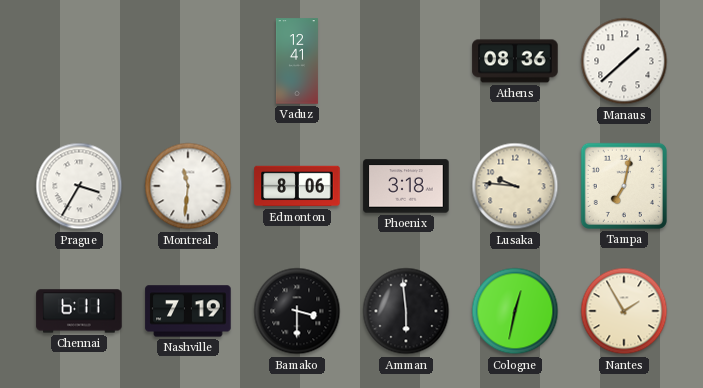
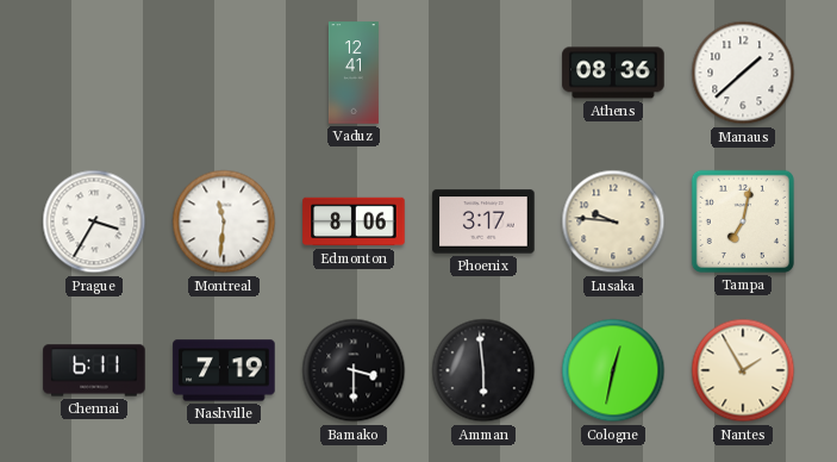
Phoenix: 3:18 -> 3:17 (483, 221)
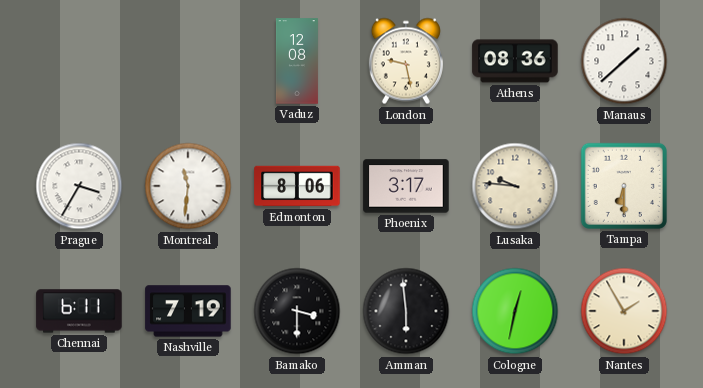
Vaduz: 12:41 -> 12:08 (297, 61)
London: none -> 9:28 (406, 61)
Tampa: 7:02 -> 6:30 (624, 186)
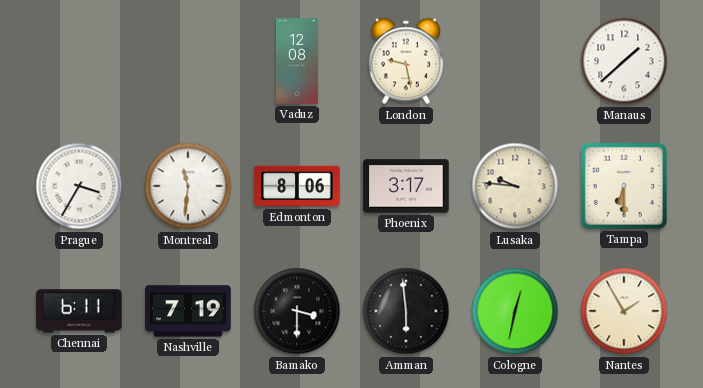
Athens: 08:36 -> none (515, 61)
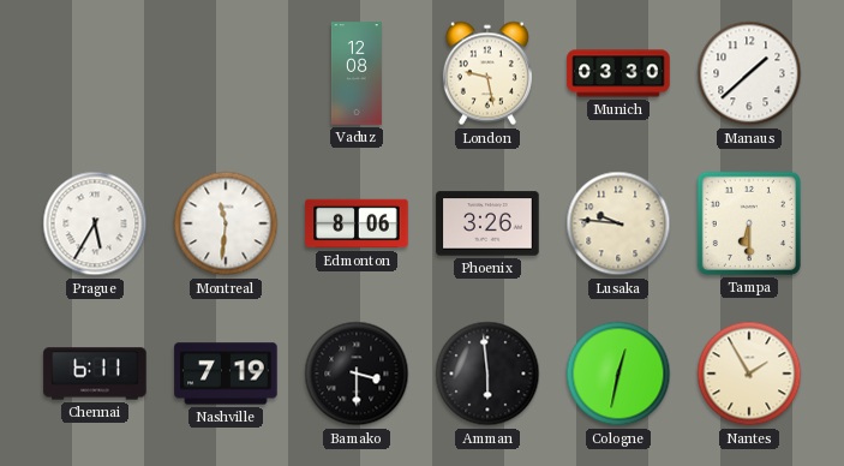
Munich: none -> 03:30 (618, 73)
Prague: 3:35 -> 5:35 (95, 223)
Phoenix: 3:17 -> 3:26 (487, 223)
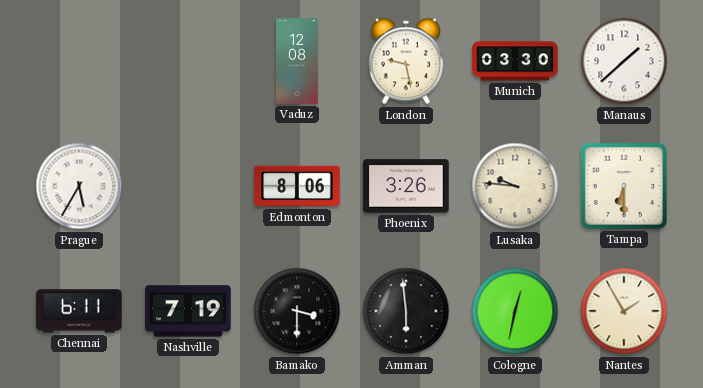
Montreal: 11:31 -> none (226, 223)
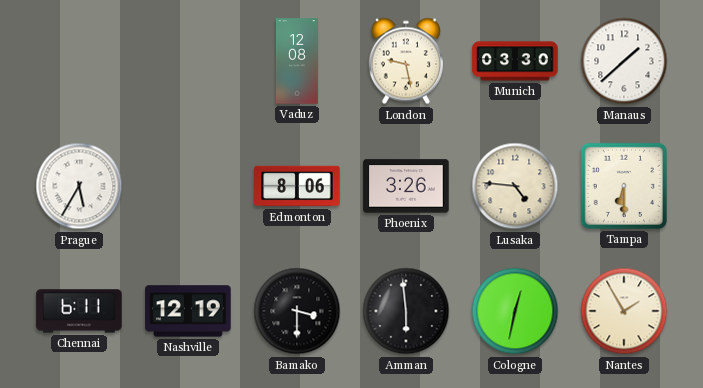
Lusaka: 9:46 -> 4:46 (515, 186)
Nashville: 7:19 -> 12:19 (188, 311)
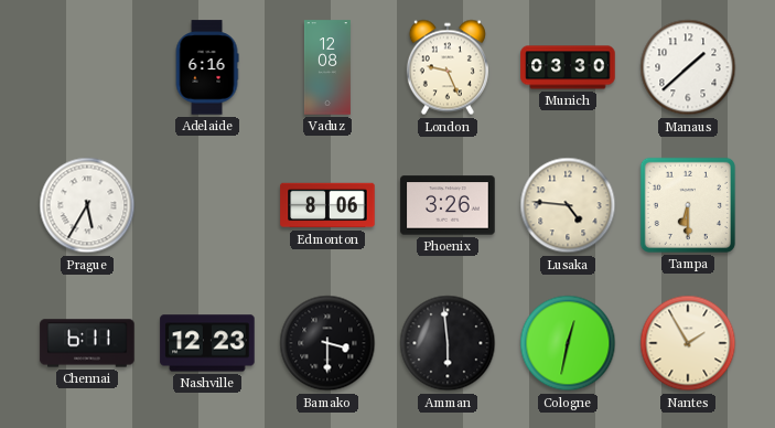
Adelaide: none -> 6:16 (207, 67)
London: 9:28 -> 9:26 (448, 67)
Nashville: 12:19 -> 12:23 (207, 343)
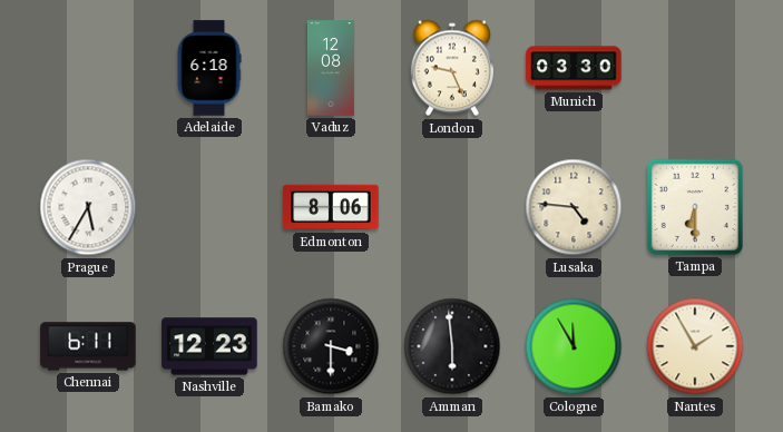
Adelaide: 6:16 -> 6:18 (209, 68)
Manaus: 1:38 -> none (688, 67)
Phoenix: 3:26 -> none (448, 205)
Cologne: 12:32 -> 11:55 (574, 346)
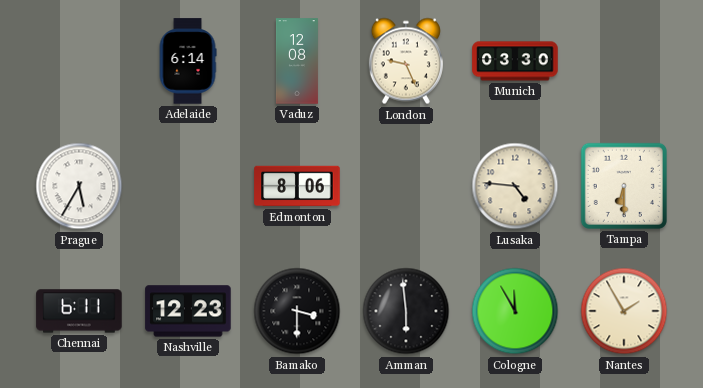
Adelaide: 6:18 -> 6:14 (188, 61)
